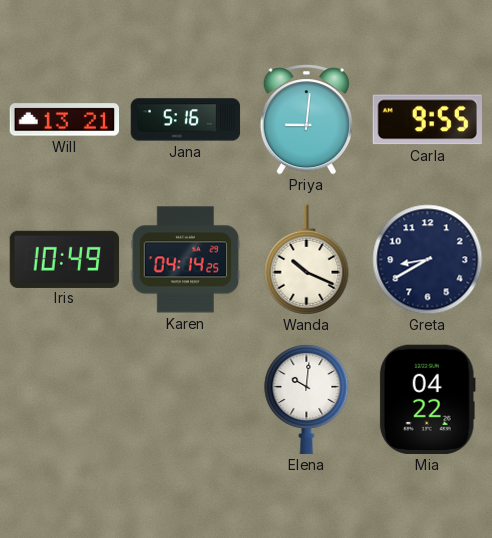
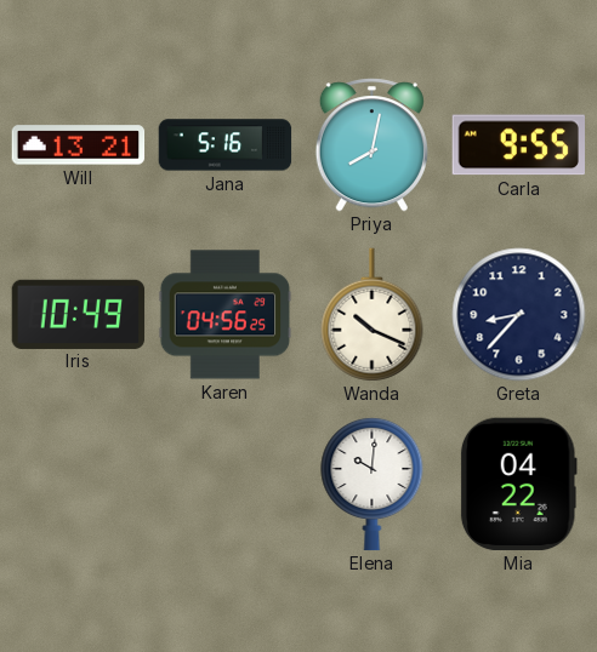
Priya: 9:01 -> 8:02 (371, 145)
Karen: 04:14 -> 04:56 (226, 315)
Greta: 8:40 -> 8:37 (519, 315)
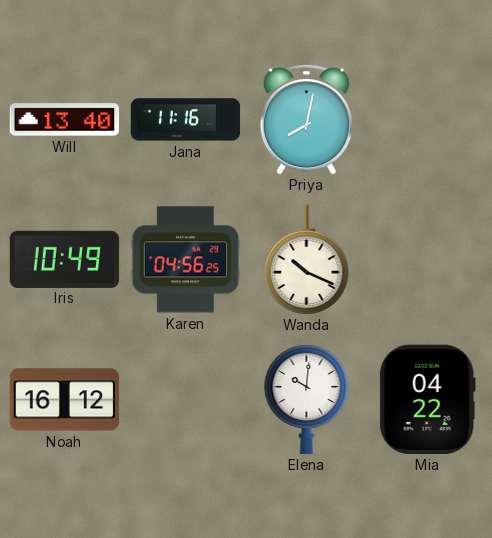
Will: 13:21 -> 13:40 (65, 120)
Jana: 5:16 -> 11:16 (186, 120)
Carla: 9:55 -> none (518, 145)
Greta: 8:37 -> none (519, 315)
Noah: none -> 16:12 (65, 400)
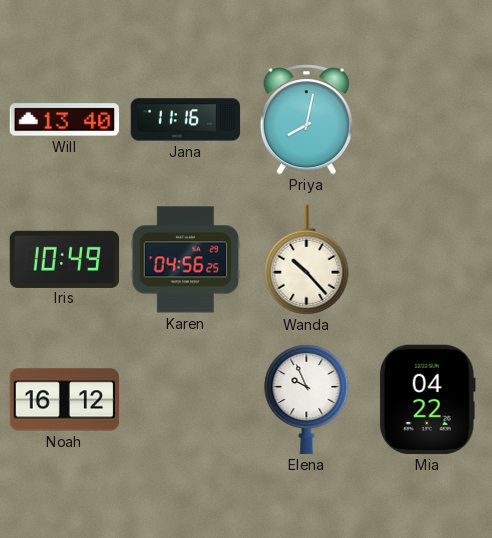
Wanda: 10:19 -> 10:23 (307, 260)
Elena: 10:01 -> 9:56 (307, 399)
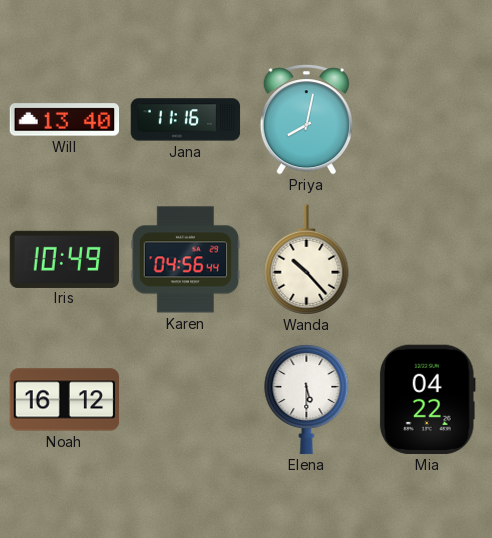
Karen: 04:56:25 -> 04:56:44 (186, 260)
Elena: 9:56 -> 5:30 (307, 399)
